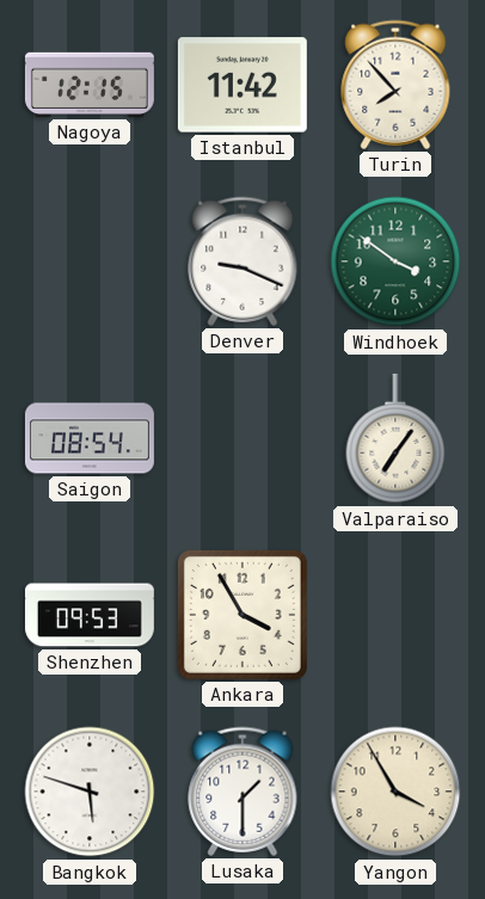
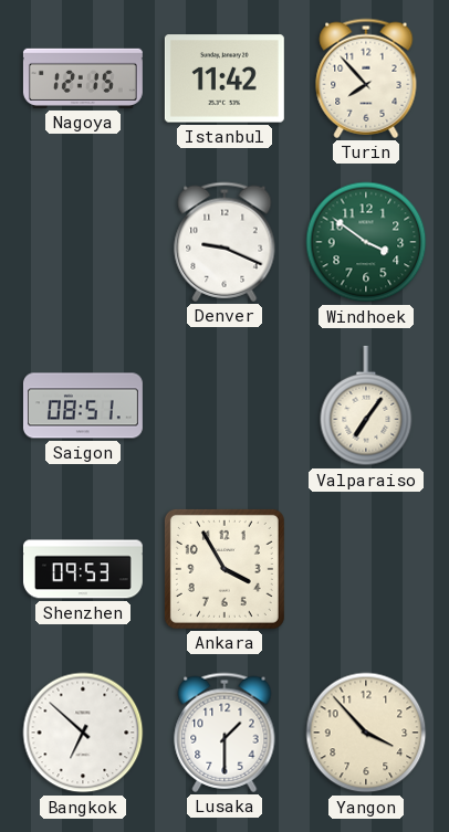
Saigon: 08:54 -> 08:51 (83, 406)
Bangkok: 5:48 -> 6:52 (83, 733)
Yangon: 3:55 -> 3:53 (366, 733)
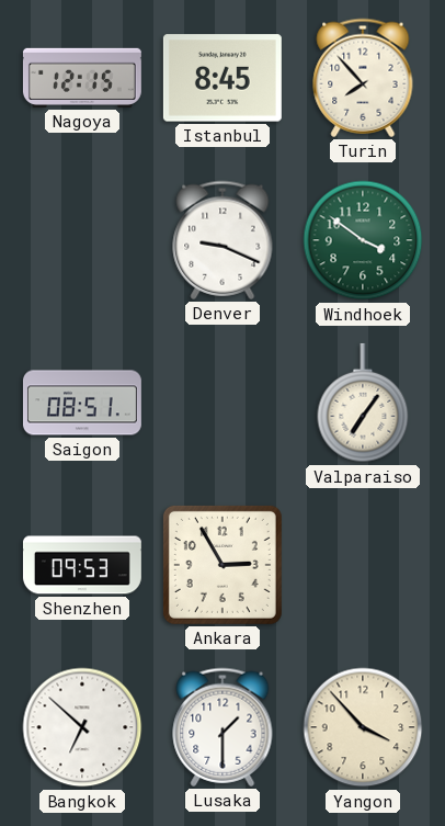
Istanbul: 11:42 -> 8:45 (222, 78)
Ankara: 3:55 -> 2:55 (222, 565)
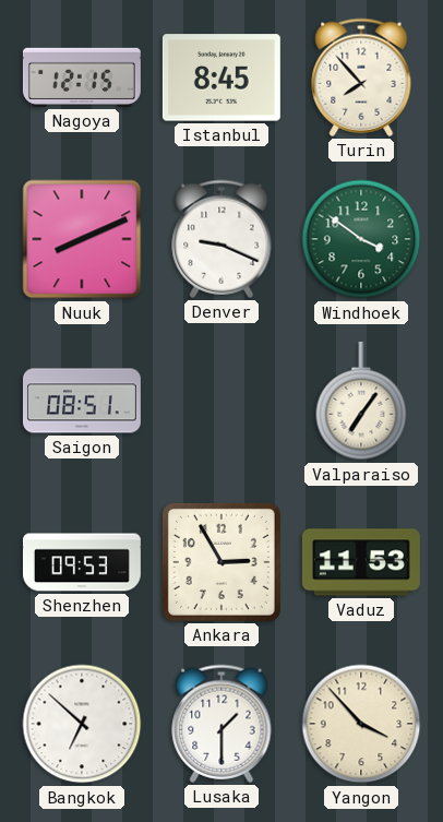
Nuuk: none -> 8:11 (82, 239)
Vaduz: none -> 11:53 (361, 562)
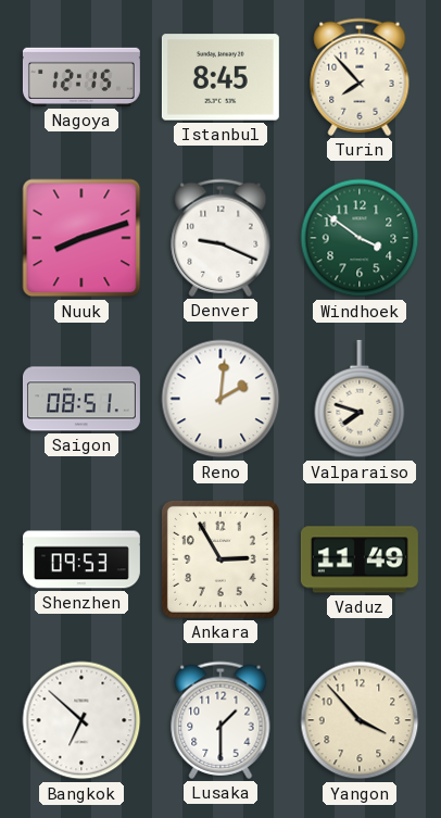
Nuuk: 8:11 -> 8:12 (81, 238)
Reno: none -> 2:01 (220, 399)
Valparaiso: 7:06 -> 7:48 (360, 399)
Vaduz: 11:53 -> 11:49 (360, 559)
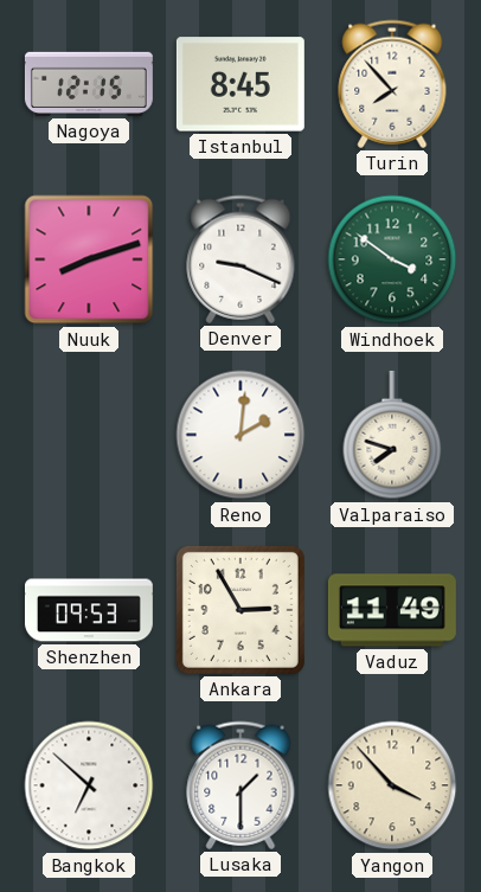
Saigon: 08:51 -> none (81, 399)
